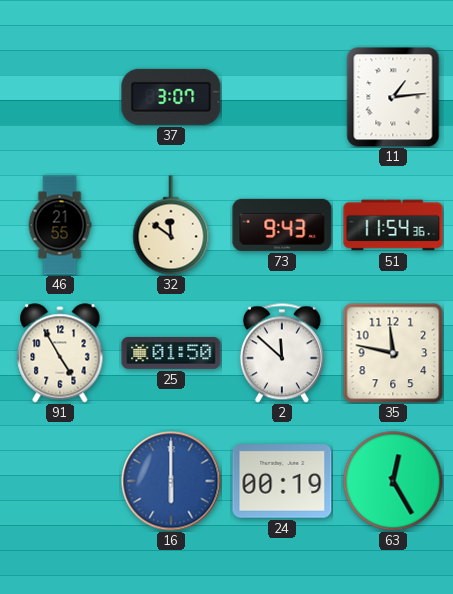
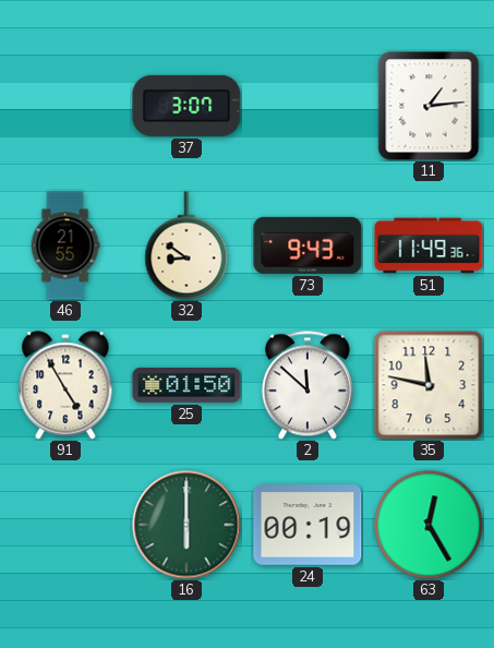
32: 11:51 -> 8:51 (186, 245)
51: 11:54 -> 11:49 (429, 245)
16 dial: blue -> green (186, 525)
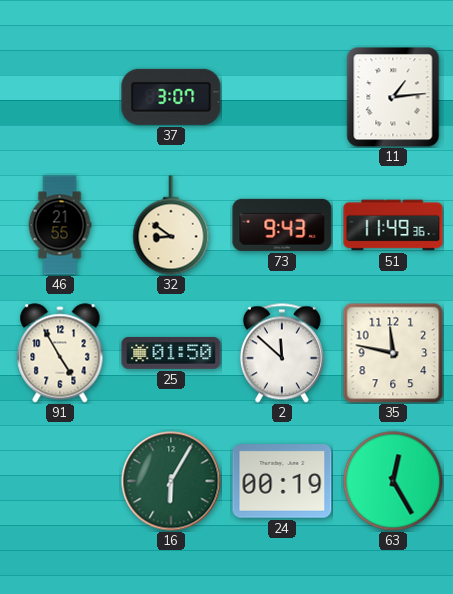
16: 6:00 -> 6:05 (171, 481)
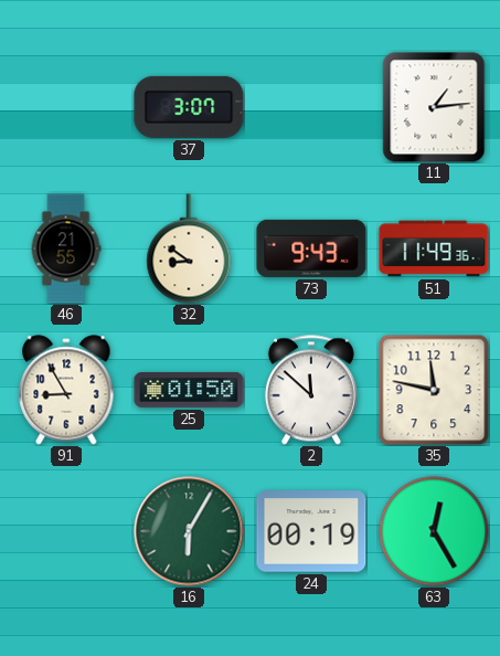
91: 4:55 -> 8:55 (66, 390)
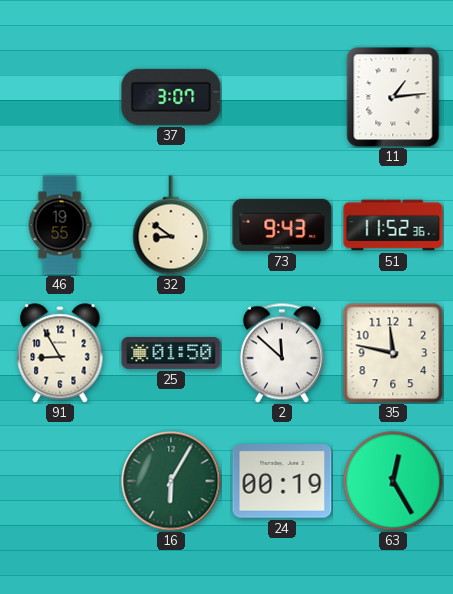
46: 21:55 -> 19:55 (60, 225)
51: 11:49 -> 11:52 (393, 225)
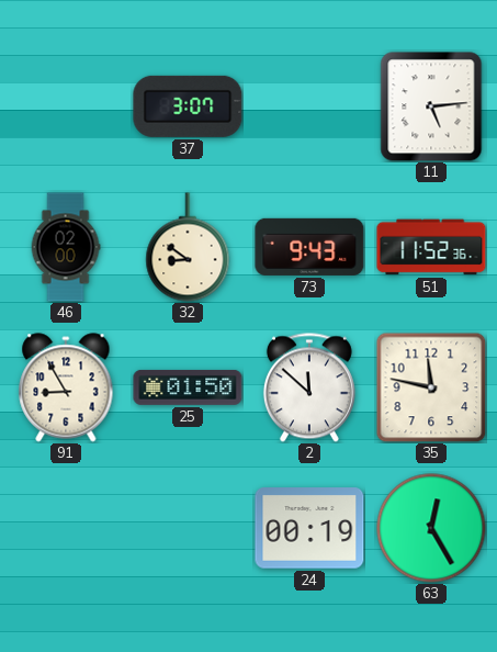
11: 1:14 -> 5:14 (431, 106)
46: 19:55 -> 02:00 (66, 247)
16: 6:05 -> none (171, 481)
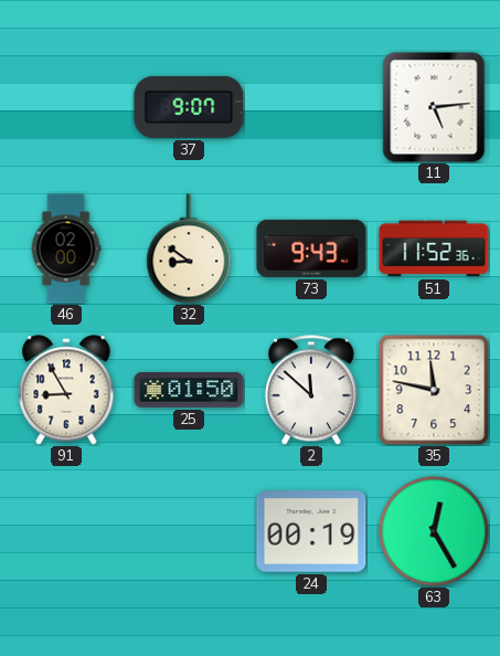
37: 3:07 -> 9:07 (189, 107)
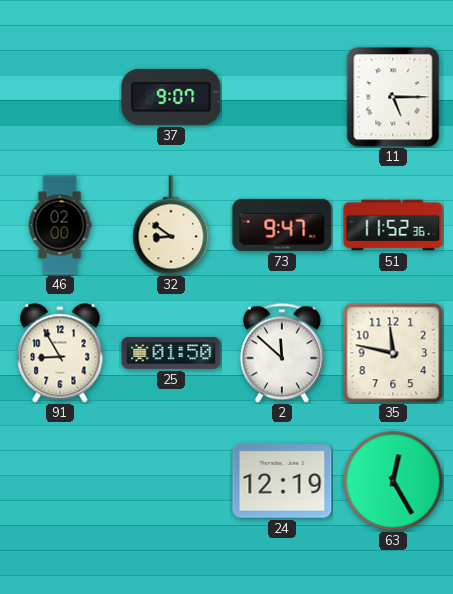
11: 5:14 -> 5:15 (393, 97)
73: 9:43 -> 9:47 (282, 225)
24: 00:19 -> 12:19 (282, 481)
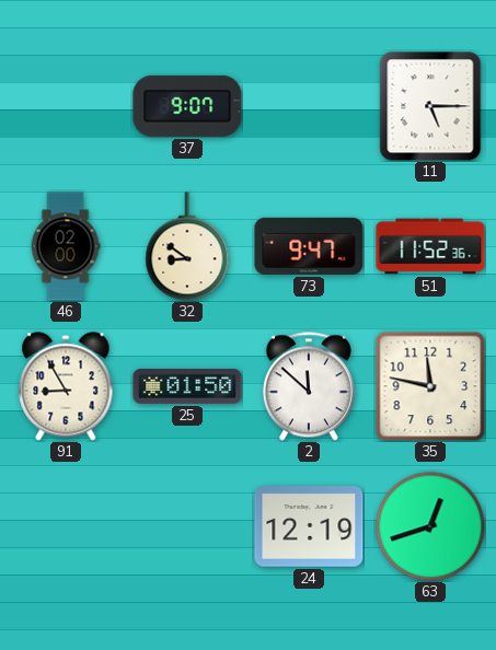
63: 12:25 -> 12:42 (430, 526)
